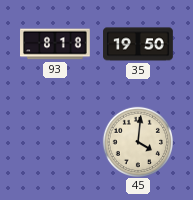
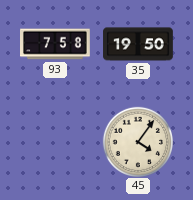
93: 8:18 -> 7:58 (55, 44)
45: 4:01 -> 4:06 (137, 141)
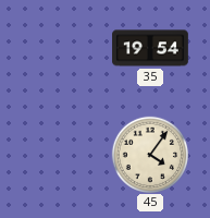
93: 7:58 -> none (55, 44)
35: 19:50 -> 19:54 (150, 48)
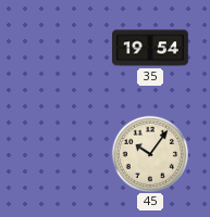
45: 4:06 -> 10:06 (149, 153)
